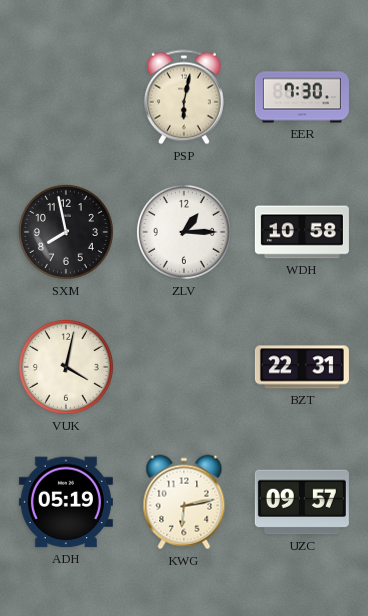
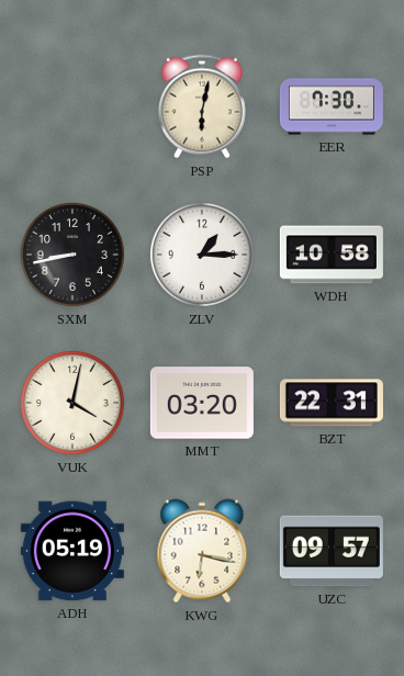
SXM: 7:58 -> 8:43 (72, 255)
MMT: none -> 03:20 (202, 403)
KWG: 6:13 -> 6:17 (202, 551)
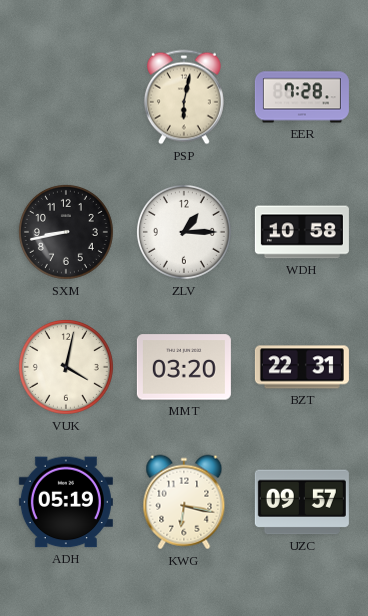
EER: 7:30 -> 7:28 (302, 97)
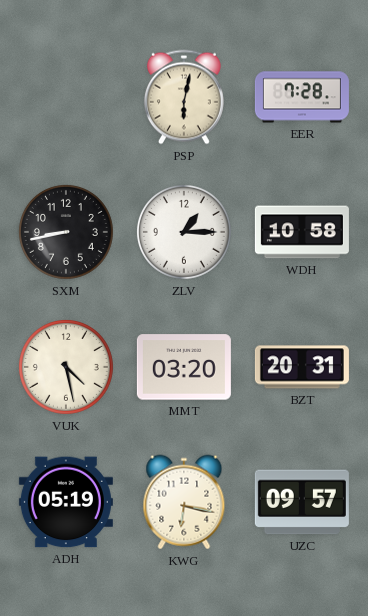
VUK: 4:02 -> 4:28 (66, 367)
BZT: 22:31 -> 20:31 (302, 367)
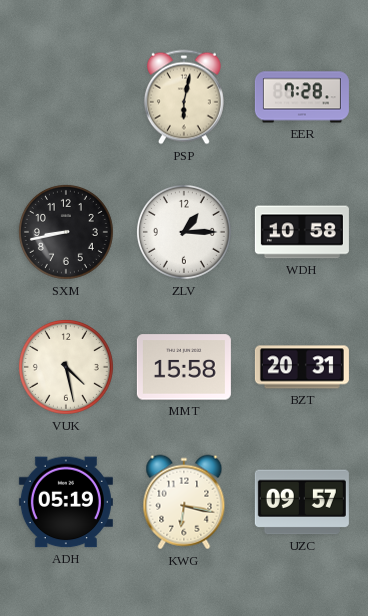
MMT: 03:20 -> 15:58 (184, 367)
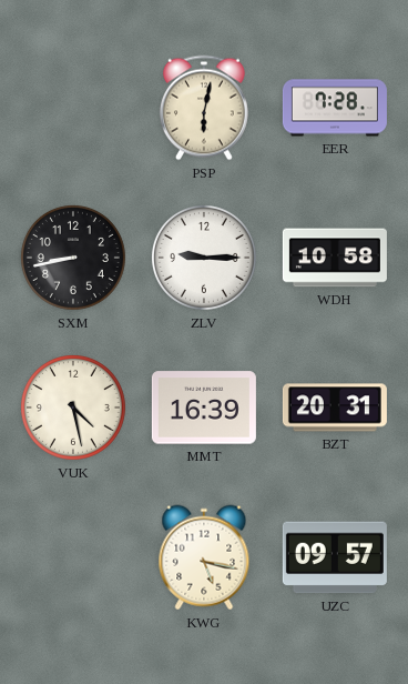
ZLV: 1:15 -> 9:15 (204, 258)
MMT: 15:58 -> 16:39 (204, 408)
ADH: 05:19 -> none (66, 502)
KWG: 6:17 -> 5:17 (204, 557)
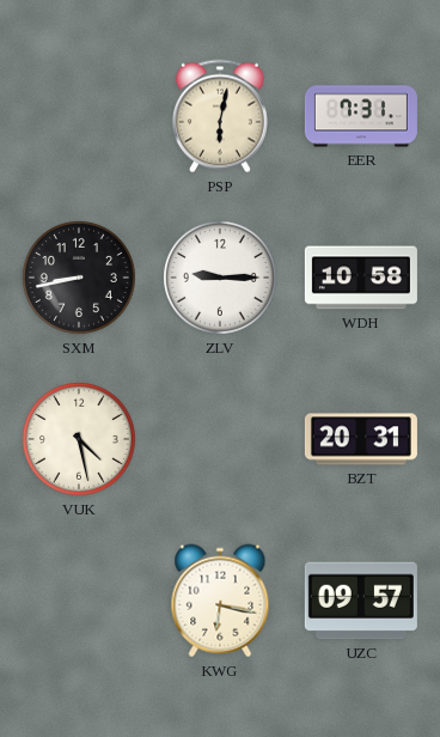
EER: 7:28 -> 7:31 (361, 116)
MMT: 16:39 -> none (204, 408)
KWG: 5:17 -> 6:17 (220, 601)
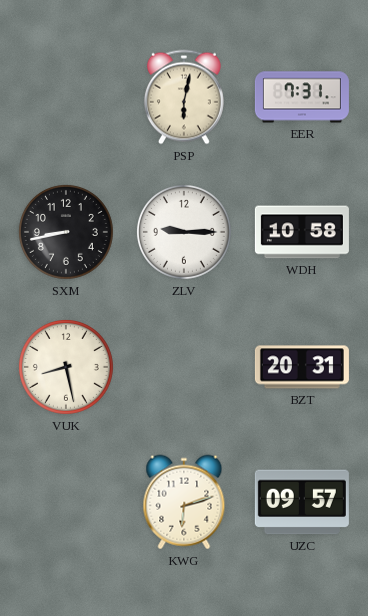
VUK: 4:28 -> 8:28 (66, 367)
KWG: 6:17 -> 6:12 (184, 502)
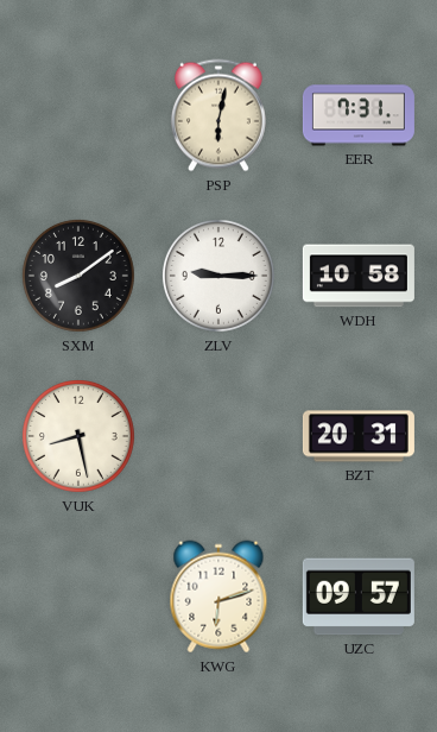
SXM: 8:43 -> 8:09 (78, 276)
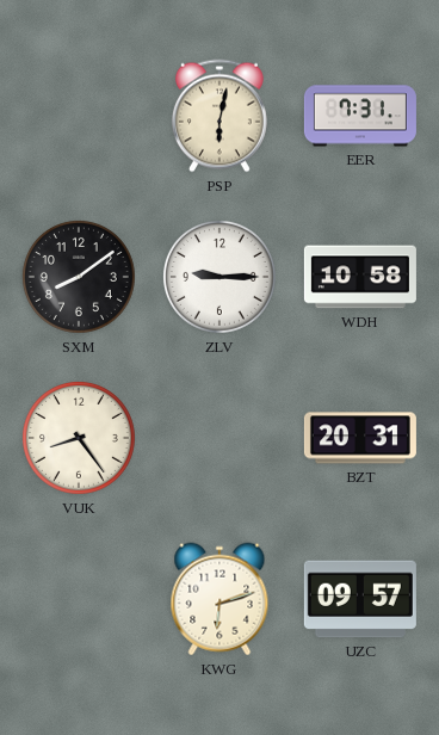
VUK: 8:28 -> 8:24 (79, 438)
